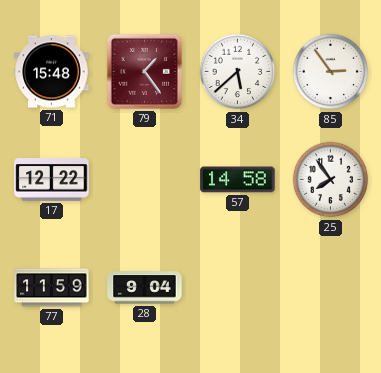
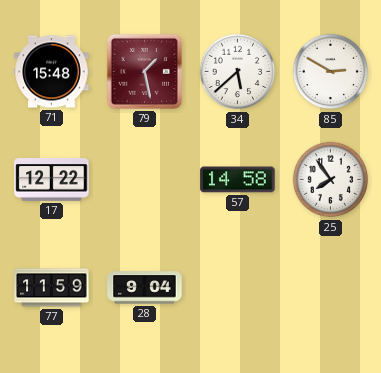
79: 1:24 -> 1:28 (144, 71)
85: 2:54 -> 2:50 (331, 72)
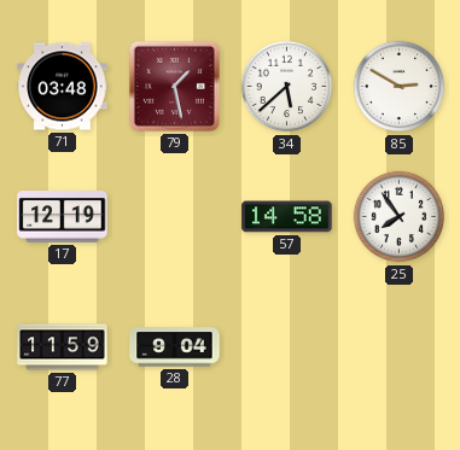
71: 15:48 -> 03:48 (63, 87)
17: 12:22 -> 12:19 (63, 217)
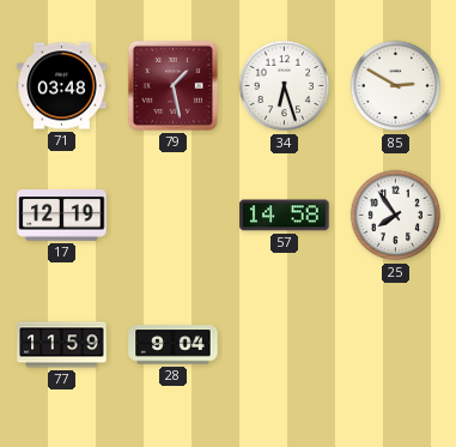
34: 5:38 -> 6:27 (285, 86)
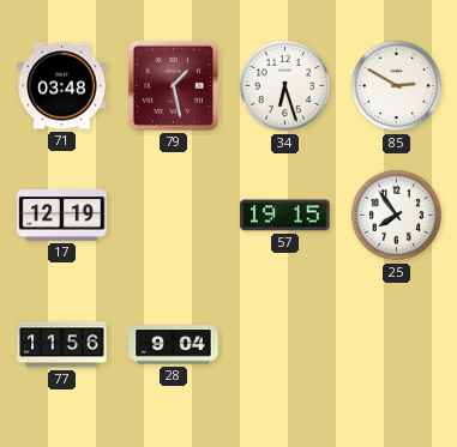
57: 14:58 -> 19:15 (285, 216)
77: 11:59 -> 11:56 (62, 345)
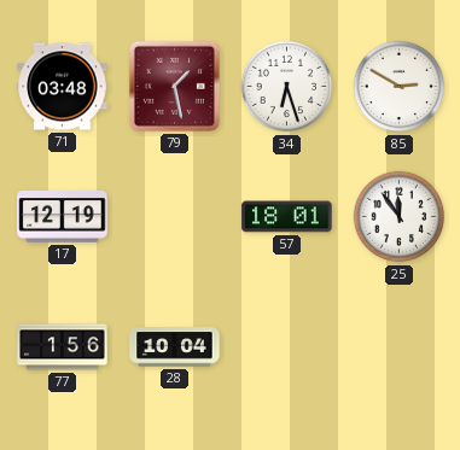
57: 19:15 -> 18:01 (287, 217)
25: 7:54 -> 11:54 (400, 217)
77: 11:56 -> 1:56 (63, 347)
28: 9:04 -> 10:04 (175, 347)
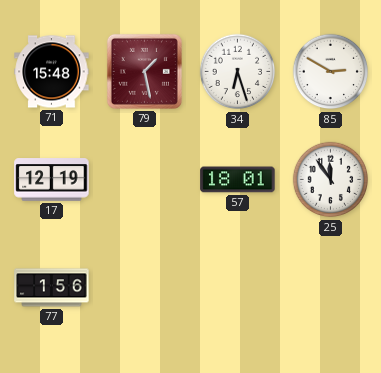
71: 03:48 -> 15:48 (52, 72)
28: 10:04 -> none (175, 347)
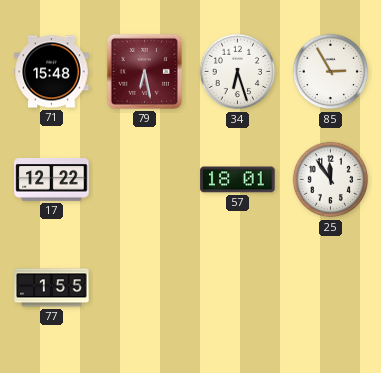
79: 1:28 -> 6:28 (144, 71)
85: 2:50 -> 2:55 (331, 72)
17: 12:19 -> 12:22 (52, 180)
77: 1:56 -> 1:55 (52, 288)
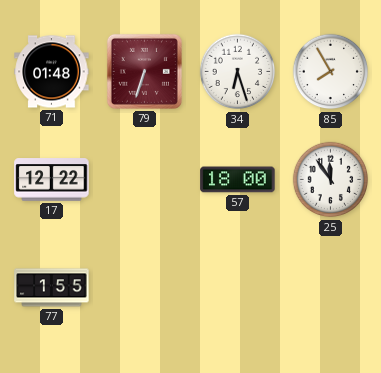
71: 15:48 -> 01:48 (52, 72)
79: 6:28 -> 6:33 (144, 71)
85: 2:55 -> 7:55 (331, 72)
57: 18:01 -> 18:00 (238, 180)
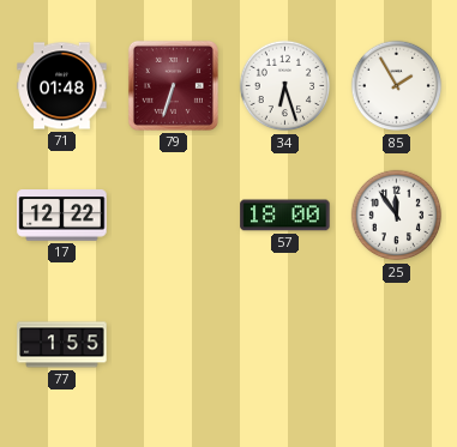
85: 7:55 -> 1:55 (397, 86)
